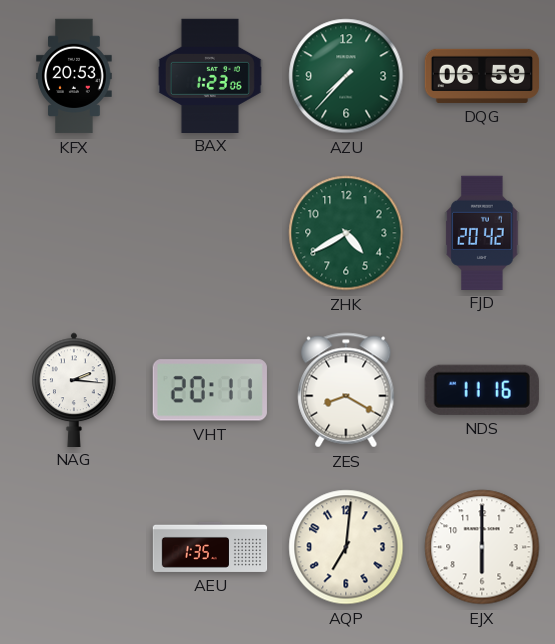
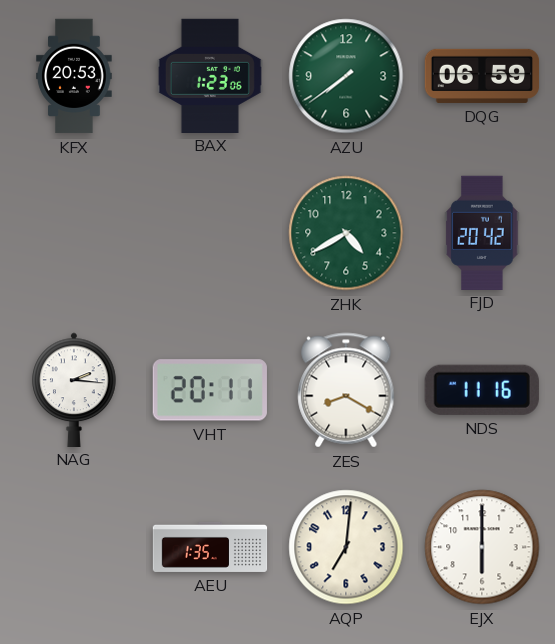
AZU: 7:37 -> 7:39 (346, 76)
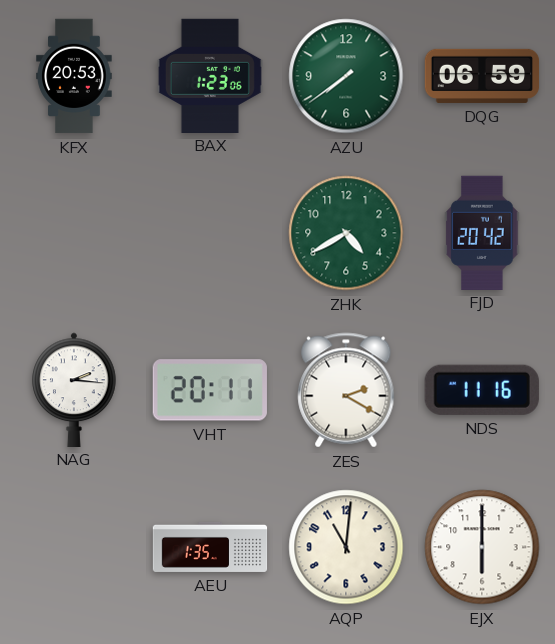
ZES: 8:20 -> 2:20 (346, 390)
AQP: 7:01 -> 11:01 (346, 547)
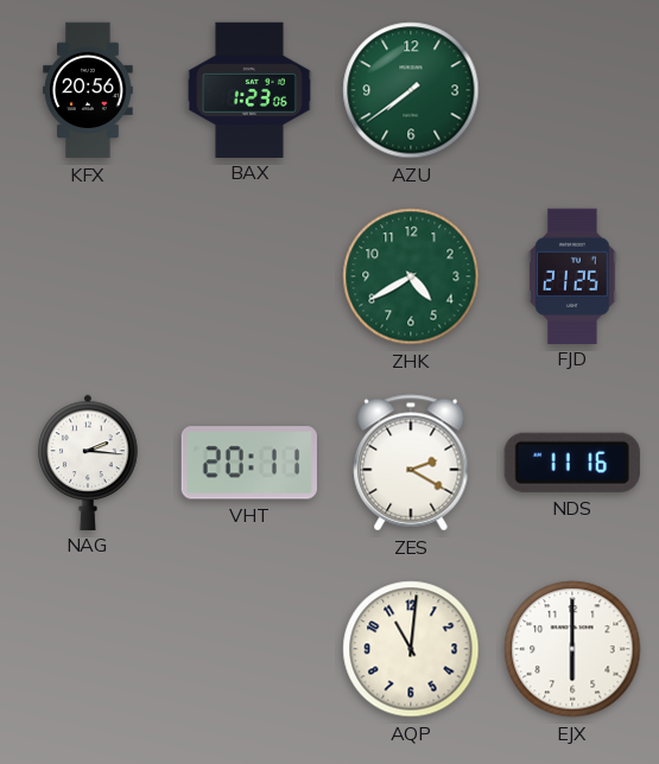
KFX: 20:53 -> 20:56 (88, 90)
DQG: 06:59 -> none (482, 76)
FJD: 20:42 -> 21:25 (572, 275)
AEU: 1:35 -> none (210, 547)
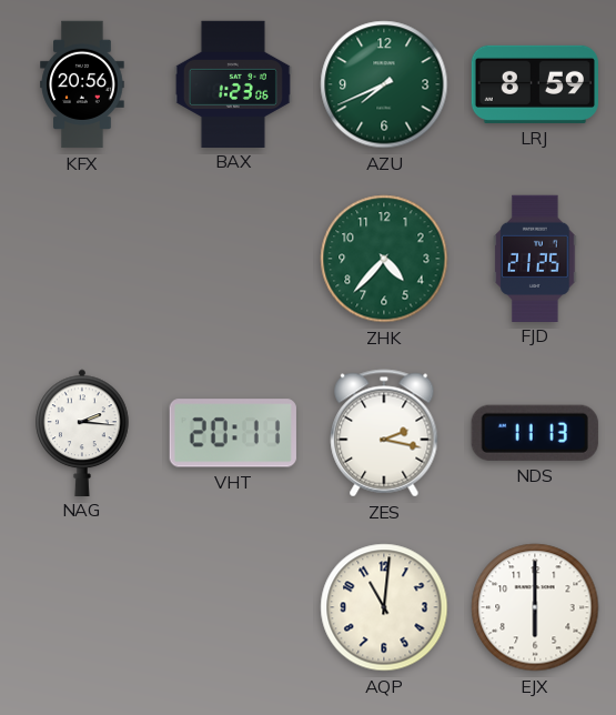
AZU: 7:39 -> 7:41 (384, 84)
LRJ: none -> 8:59 (534, 84)
ZHK: 4:40 -> 4:37 (384, 259)
ZES: 2:20 -> 2:17 (384, 433)
NDS: 11:16 -> 11:13 (535, 433)
